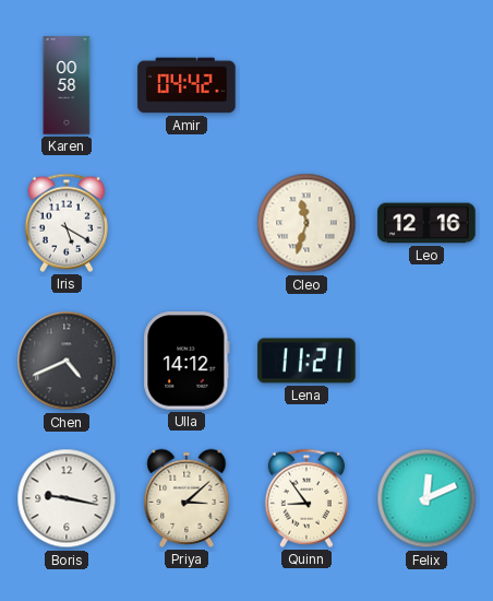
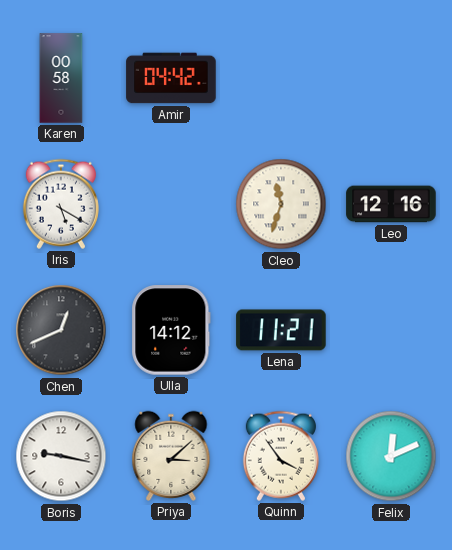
Chen: 4:41 -> 12:41 (61, 330)
Quinn: 8:54 -> 3:54 (281, 456)
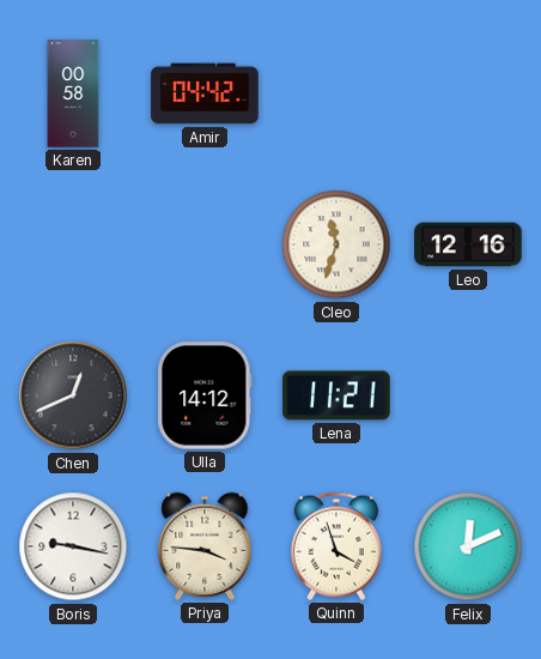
Iris: 5:20 -> none (61, 204)
Priya: 3:08 -> 3:46 (205, 546)
Quinn: 3:54 -> 3:57 (336, 546)
